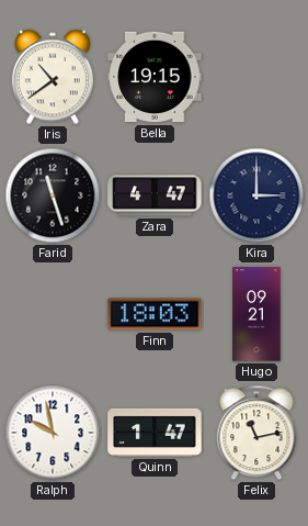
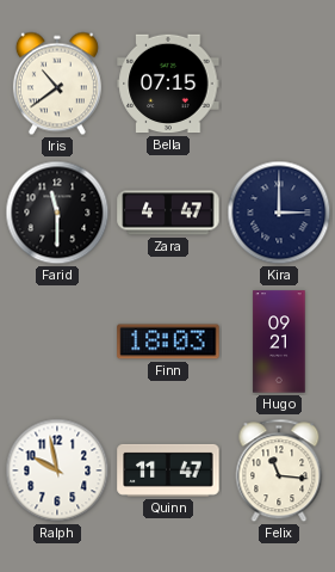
Bella: 19:15 -> 07:15 (168, 84)
Farid: 11:27 -> 11:30 (57, 213)
Quinn: 1:47 -> 11:47 (168, 470)
Felix: 11:13 -> 11:16 (279, 470)
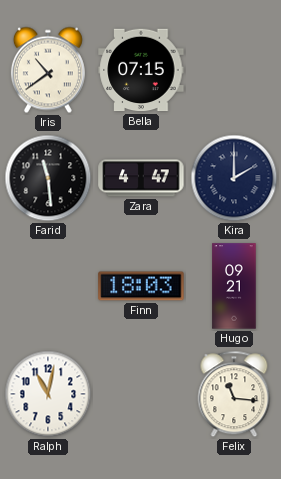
Farid: 11:30 -> 11:29 (48, 178)
Kira: 3:00 -> 2:00 (234, 178)
Ralph: 9:58 -> 11:02 (48, 394)
Quinn: 11:47 -> none (168, 470)
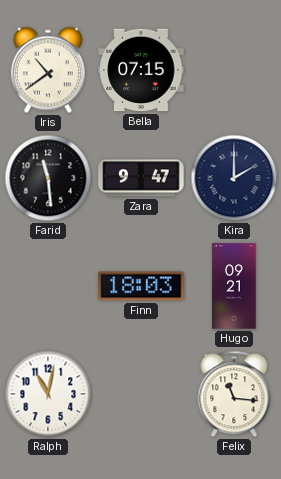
Zara: 4:47 -> 9:47 (141, 178)
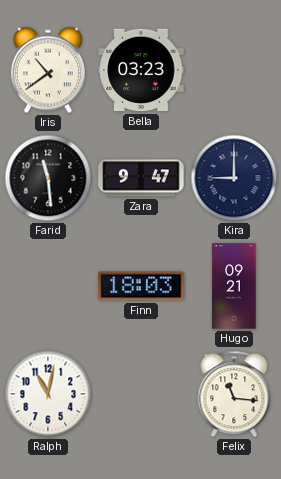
Bella: 07:15 -> 03:23 (141, 70)
Kira: 2:00 -> 9:00 (234, 178)
